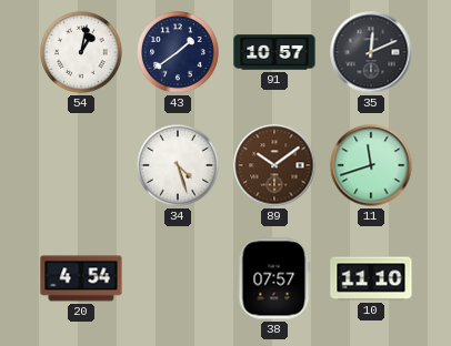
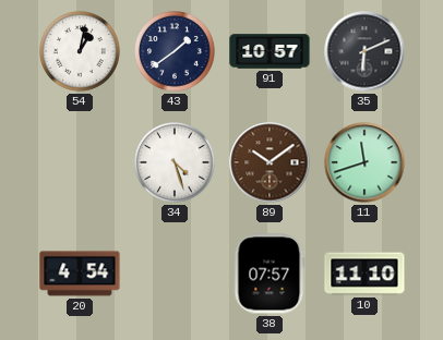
35: 12:11 -> 6:11 (364, 51)
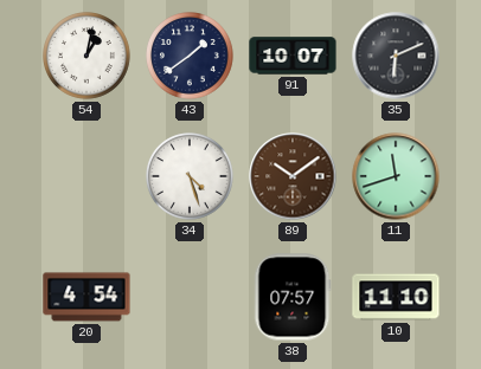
91: 10:57 -> 10:07 (293, 56)
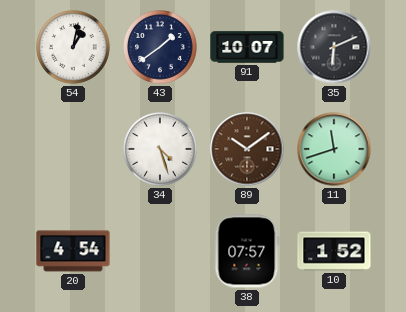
10: 11:10 -> 1:52 (334, 251)
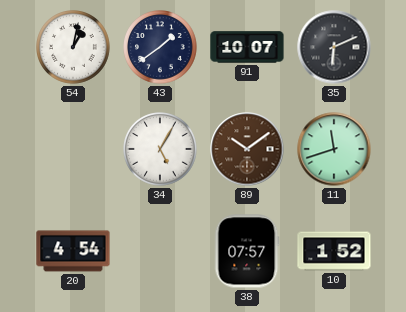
34: 4:27 -> 5:05 (161, 149)
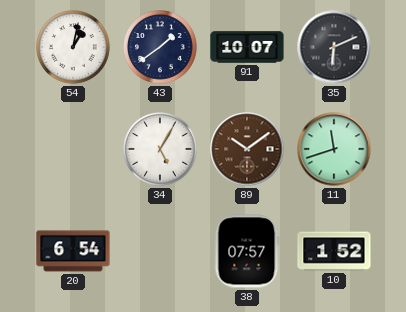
20: 4:54 -> 6:54 (73, 251)
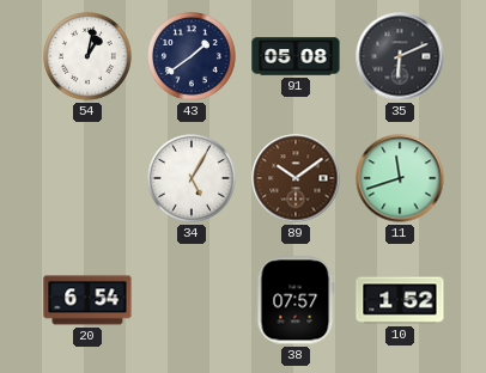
91: 10:07 -> 05:08 (296, 56)
